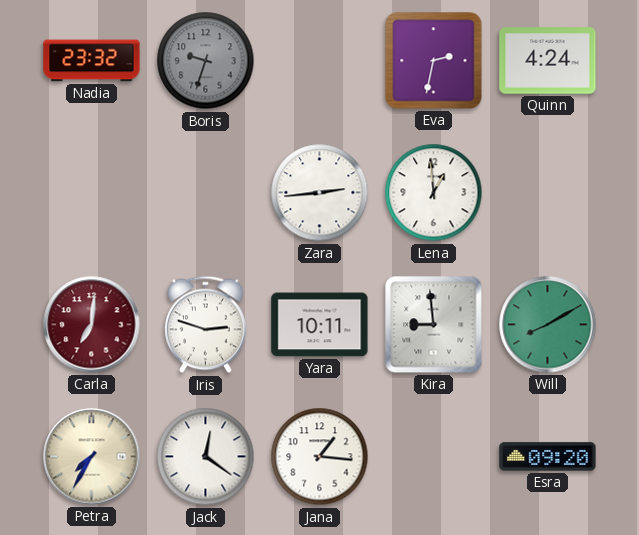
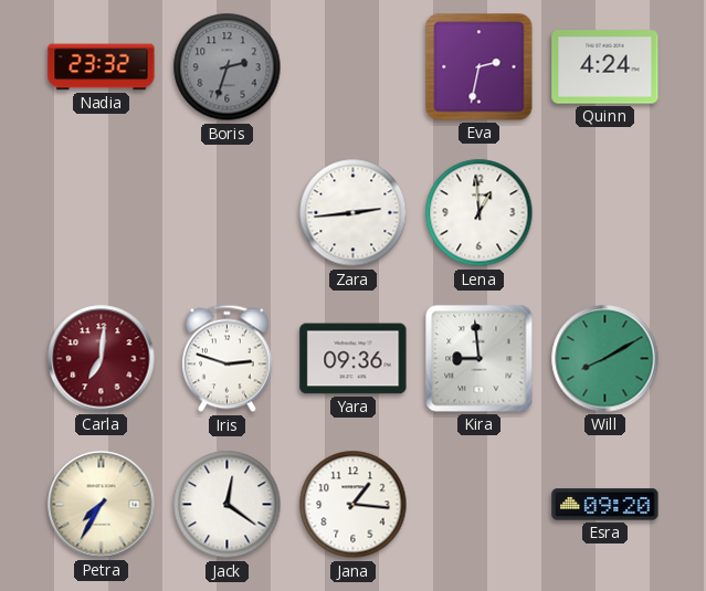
Boris: 9:33 -> 2:33 (228, 67)
Yara: 10:11 -> 09:36 (354, 359)
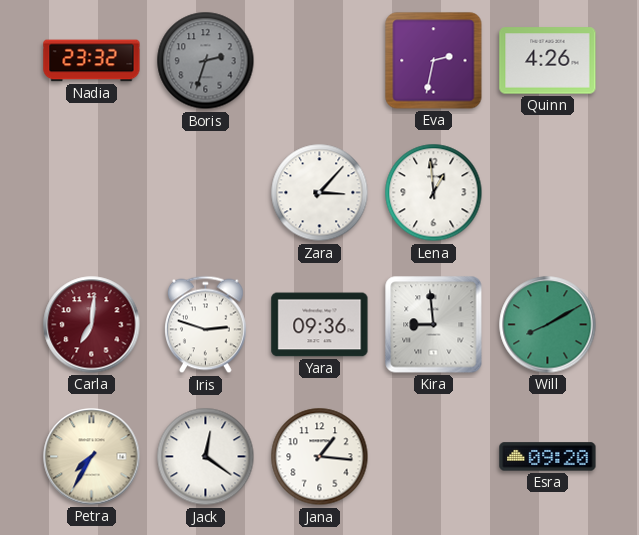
Quinn: 4:24 -> 4:26 (548, 61)
Zara: 2:44 -> 3:07 (320, 193)
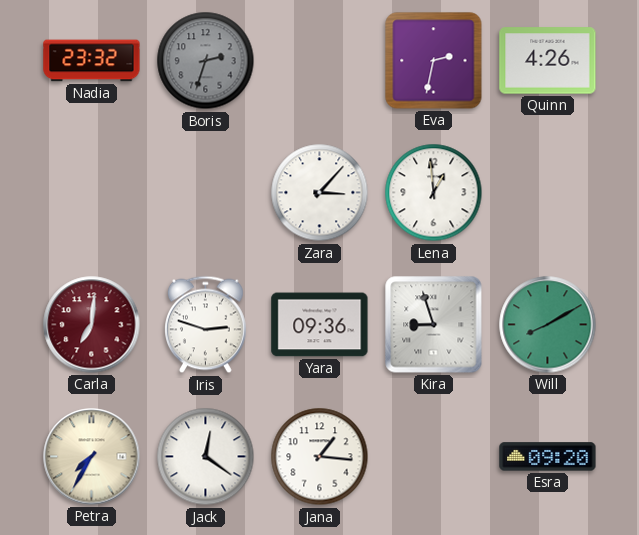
Kira: 8:59 -> 8:57 (434, 325)
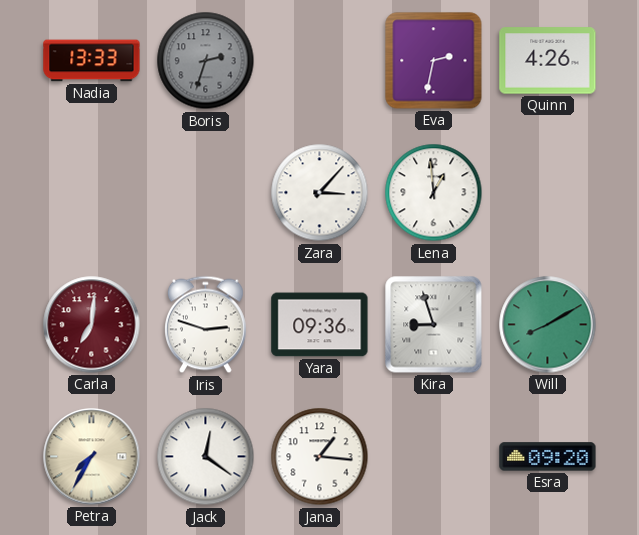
Nadia: 23:32 -> 13:33 (92, 61)
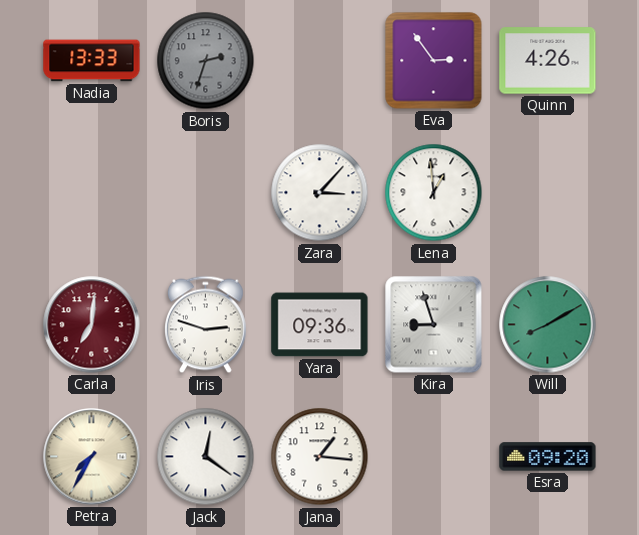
Eva: 2:32 -> 2:54 (434, 61)
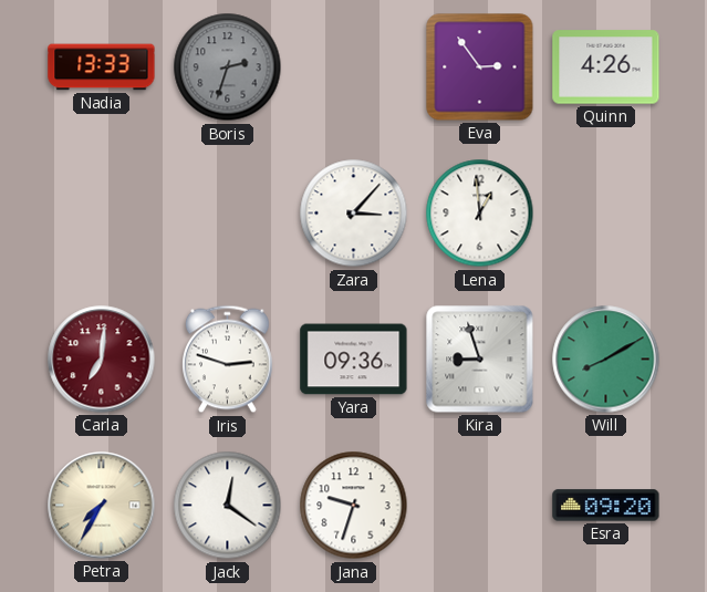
Jana: 1:16 -> 9:33 (354, 506)
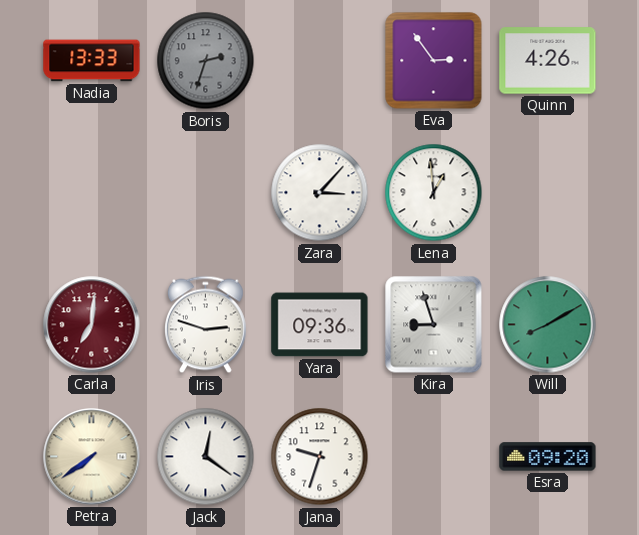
Petra: 7:35 -> 7:39 (92, 457)
